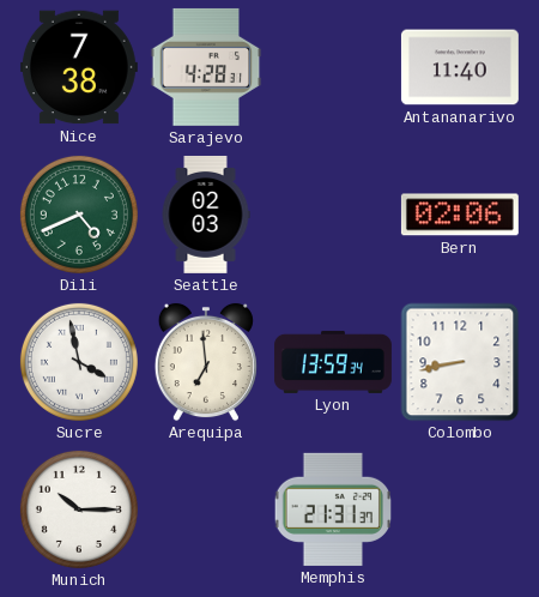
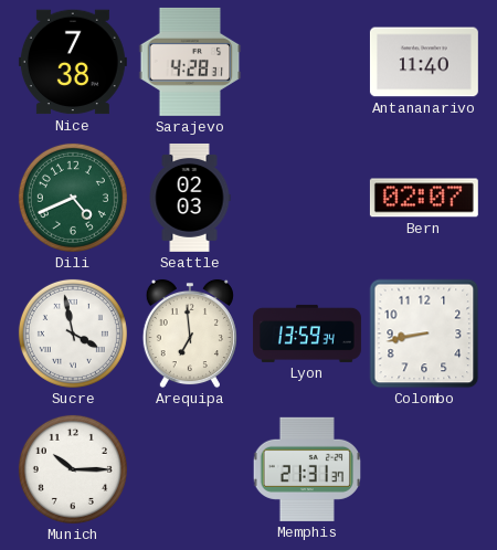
Bern: 02:06 -> 02:07 (424, 198)
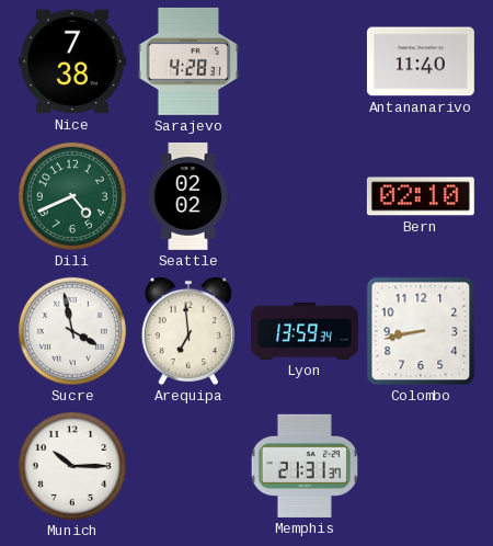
Seattle: 02:03 -> 02:02 (188, 196)
Bern: 02:07 -> 02:10 (421, 196)
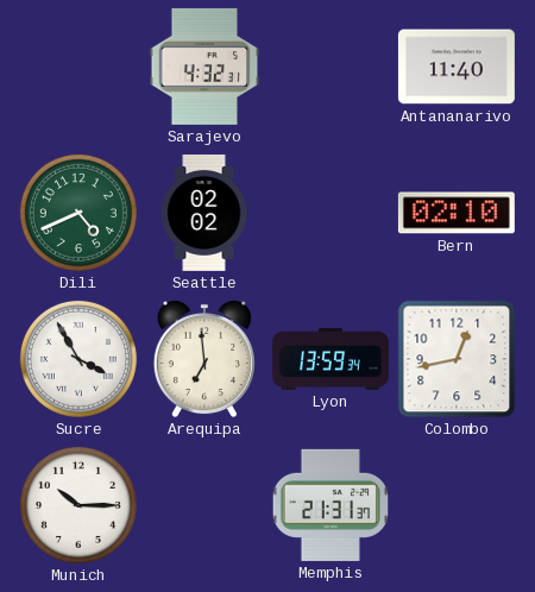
Nice: 7:38 -> none (72, 61)
Sarajevo: 4:28 -> 4:32 (204, 67)
Sucre: 3:58 -> 3:55 (78, 359)
Colombo: 8:43 -> 12:43 (457, 359)
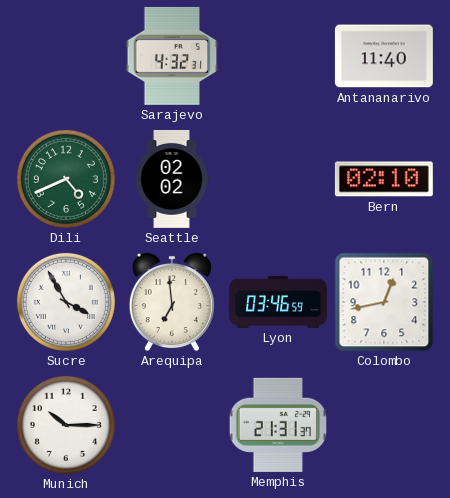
Lyon: 13:59 -> 03:46 (278, 302)
